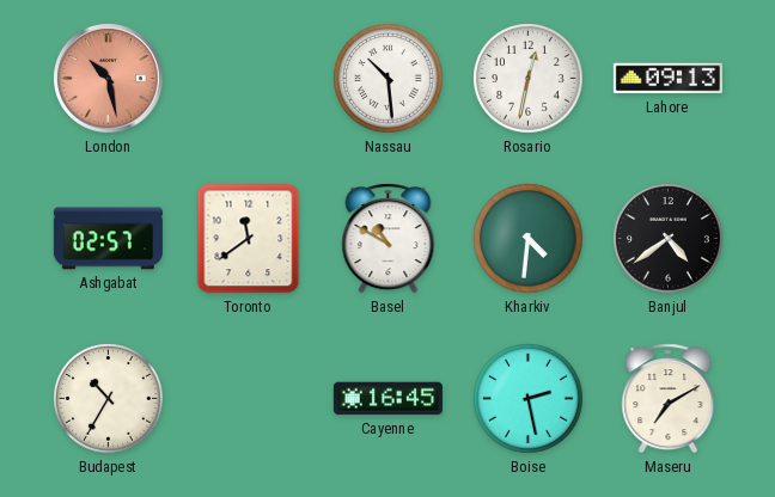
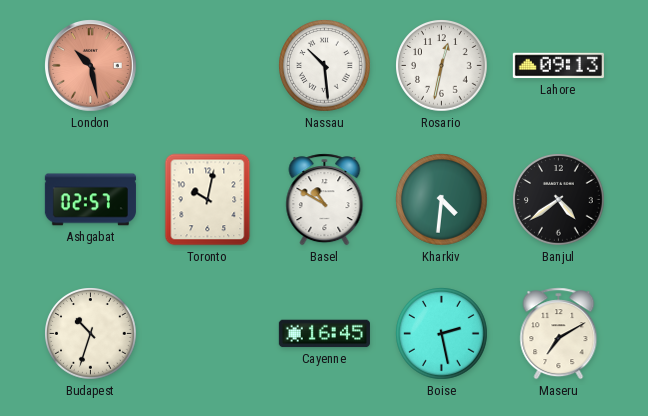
Toronto: 11:39 -> 10:02 (208, 200)
Budapest: 10:35 -> 10:33 (91, 334)
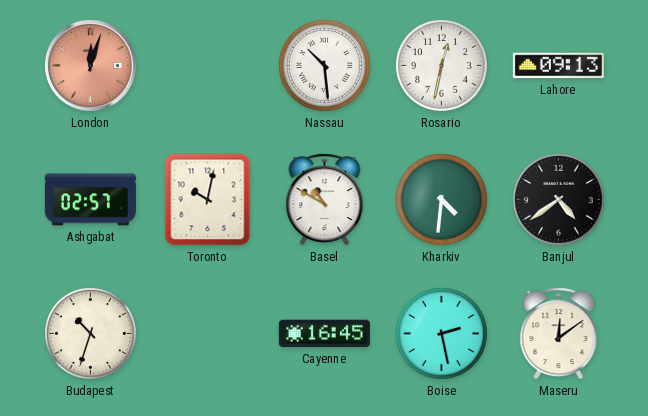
London: 10:28 -> 12:03 (91, 66)
Maseru: 7:10 -> 12:09 (559, 334)
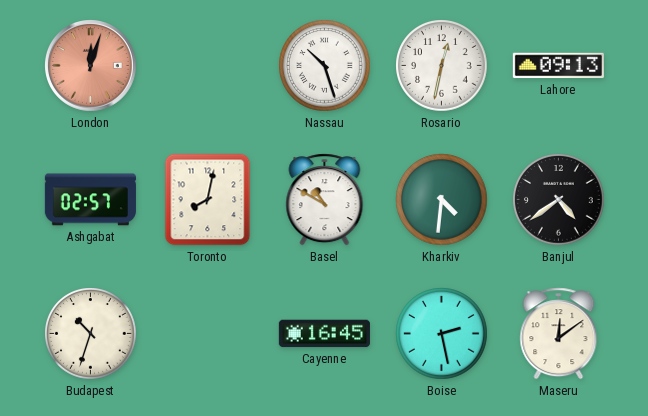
Nassau: 10:29 -> 10:27 (325, 66)
Toronto: 10:02 -> 8:02 (208, 200)
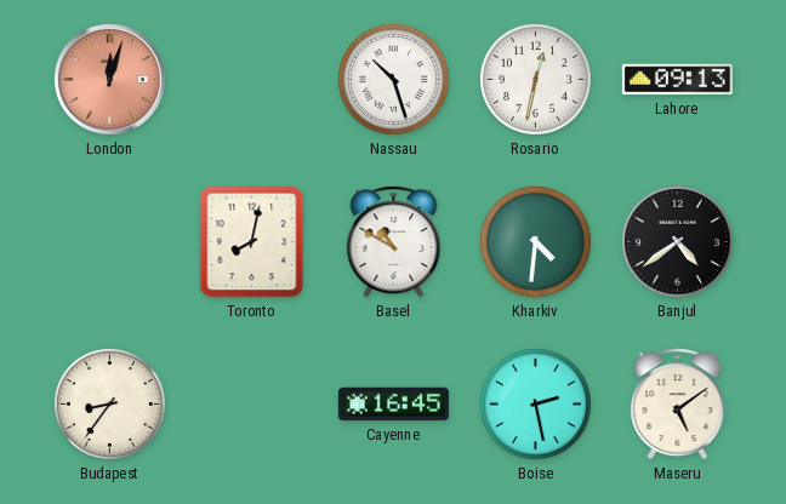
Ashgabat: 02:57 -> none (90, 200)
Budapest: 10:33 -> 8:36 (110, 405)
Maseru: 12:09 -> 5:09 (678, 405)
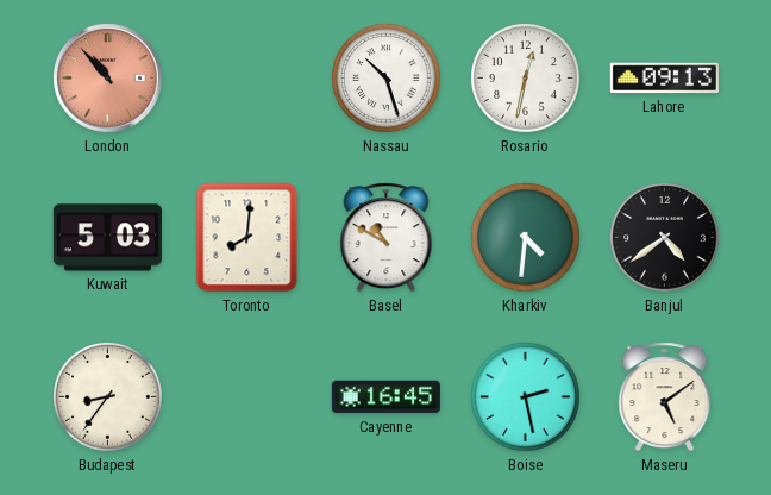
London: 12:03 -> 10:53 (108, 79)
Kuwait: none -> 5:03 (107, 238)
Toronto: 8:02 -> 8:01 (247, 238)
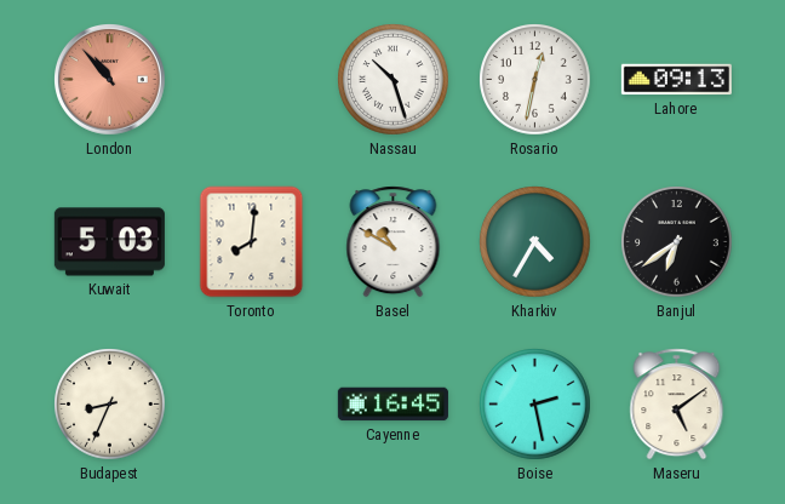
Kharkiv: 4:31 -> 4:35 (535, 242)
Banjul: 4:39 -> 6:39 (677, 242)
Budapest: 8:36 -> 8:34 (110, 405)
